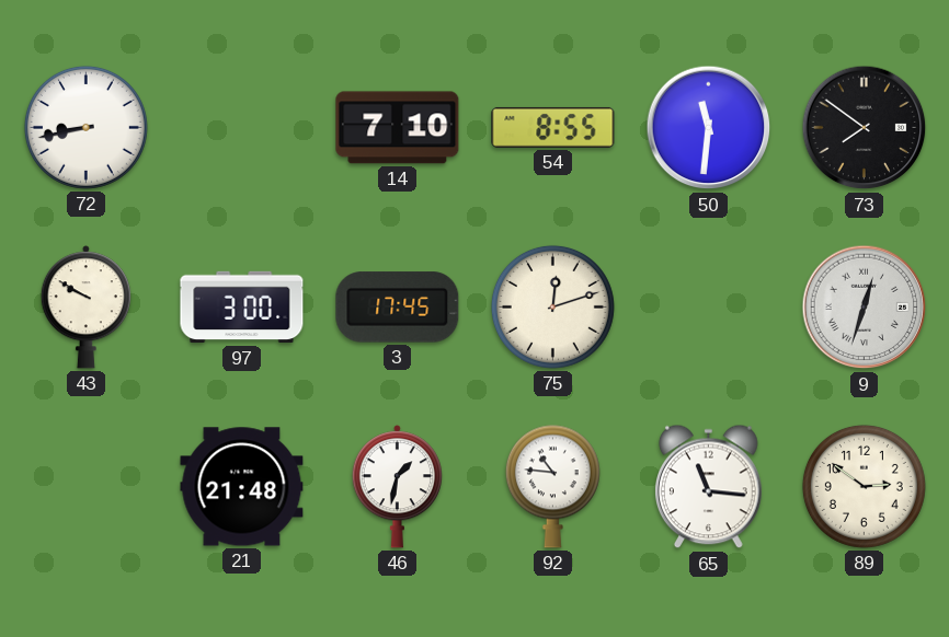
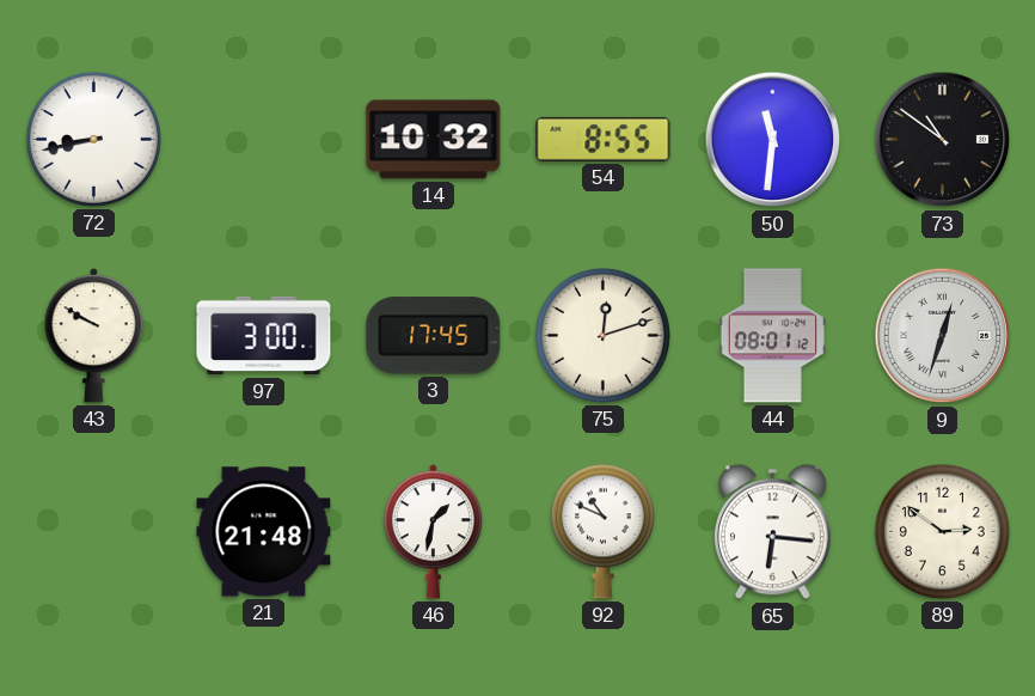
14: 7:10 -> 10:32 (434, 140)
73: 7:51 -> 10:51 (943, 140)
44: none -> 08:01 (772, 336)
92: 10:46 -> 10:49 (602, 531)
65: 11:16 -> 6:16 (773, 532)
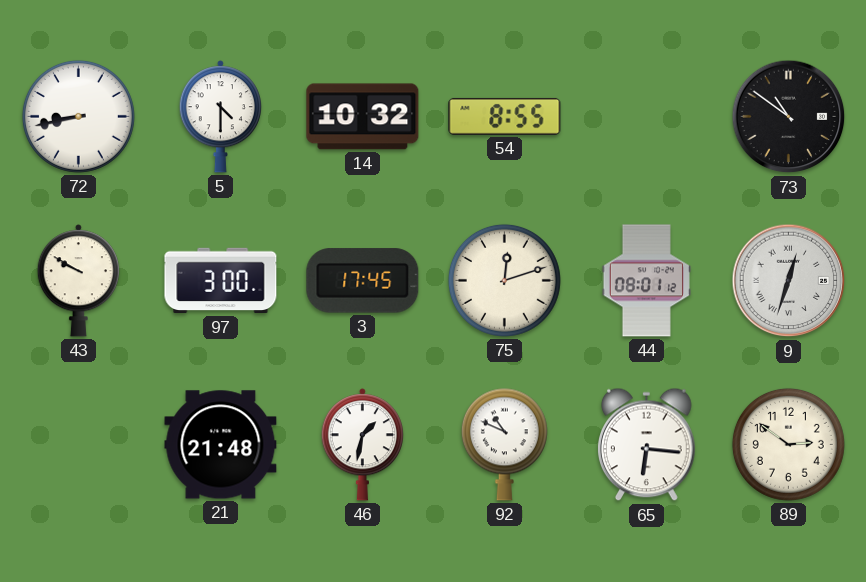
5: none -> 4:30 (220, 117)
50: 11:31 -> none (773, 140)
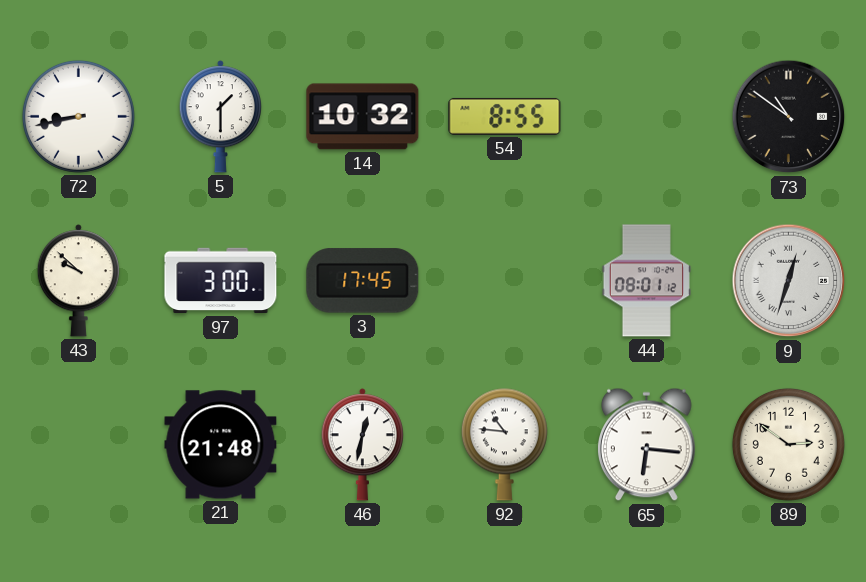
5: 4:30 -> 1:30 (220, 117)
43: 9:50 -> 9:52 (78, 281)
75: 12:12 -> none (504, 280)
46: 1:32 -> 12:32 (362, 445)
92: 10:49 -> 10:46 (504, 444)
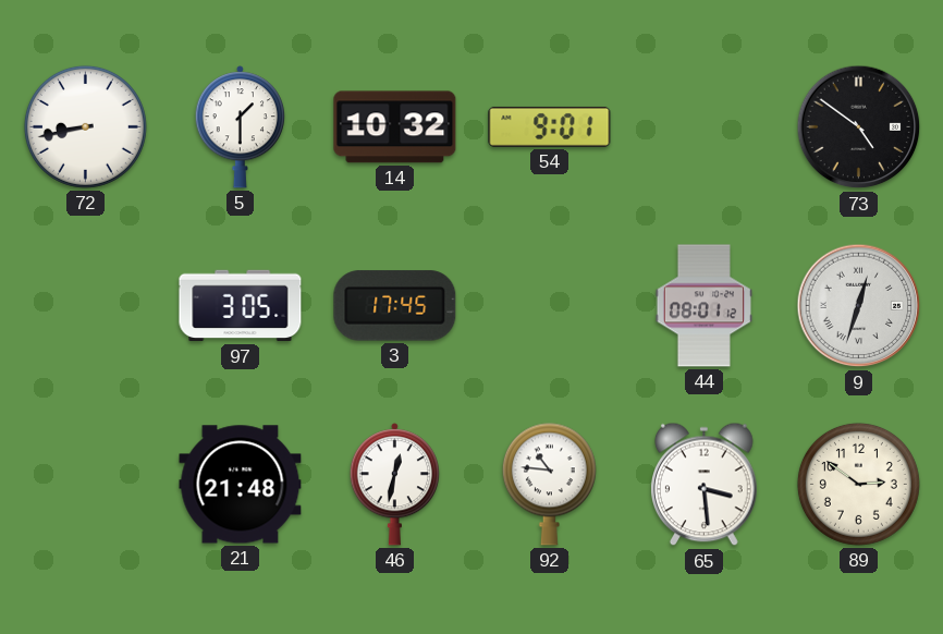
54: 8:55 -> 9:01 (550, 126)
73: 10:51 -> 4:51 (859, 127)
43: 9:52 -> none (78, 281)
97: 3:00 -> 3:05 (241, 306)
65: 6:16 -> 3:29 (705, 485)
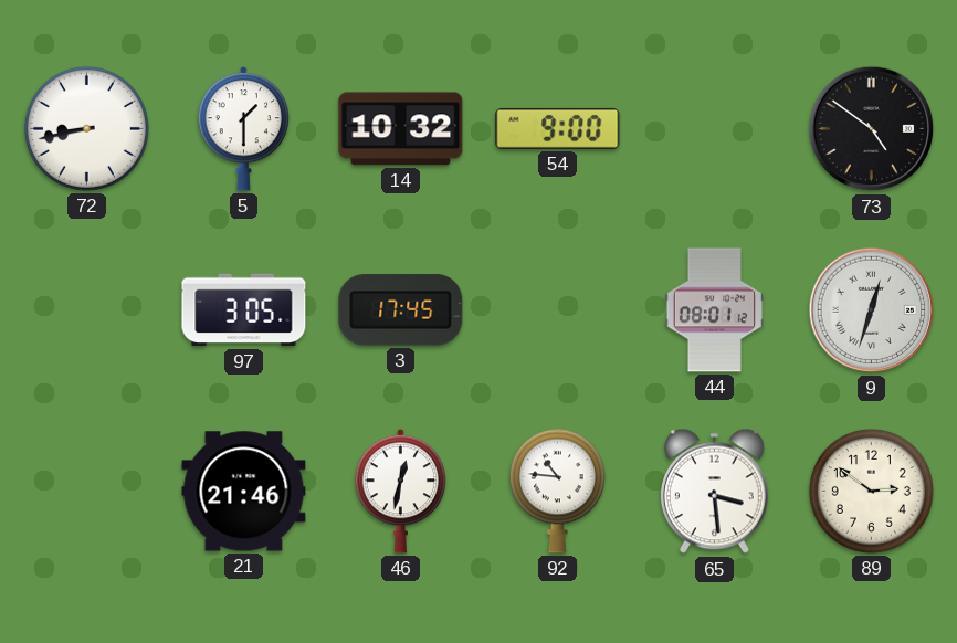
54: 9:01 -> 9:00 (558, 128)
21: 21:48 -> 21:46 (244, 492)
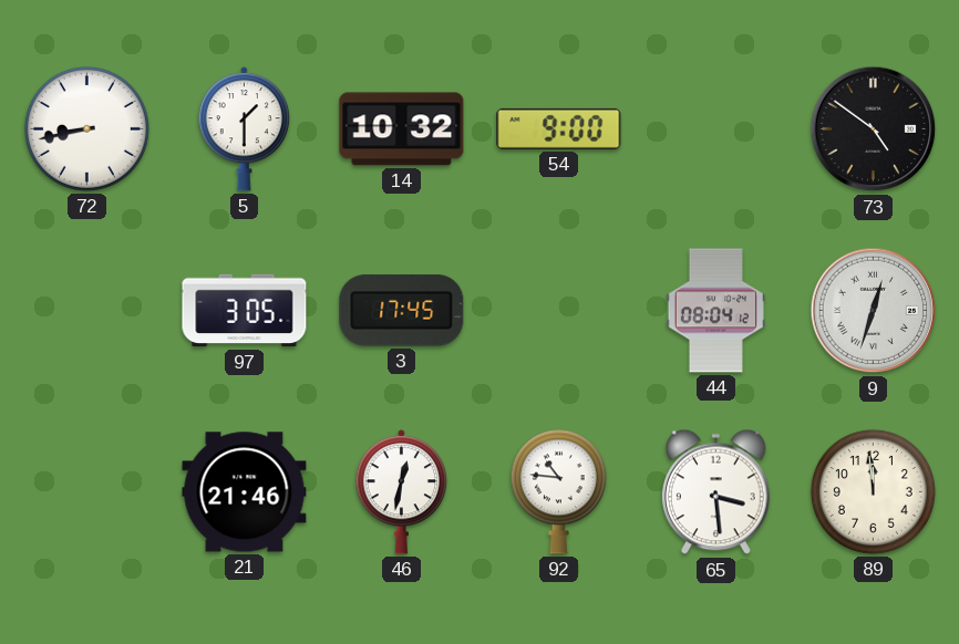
44: 08:01 -> 08:04 (715, 311)
89: 2:51 -> 11:59 (873, 491)
